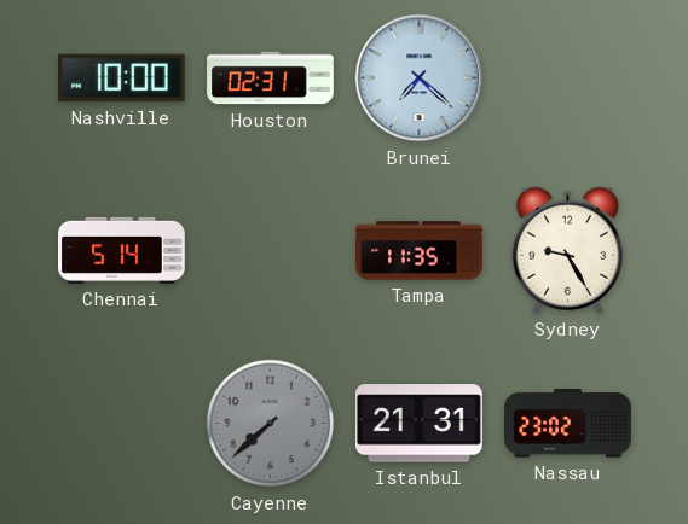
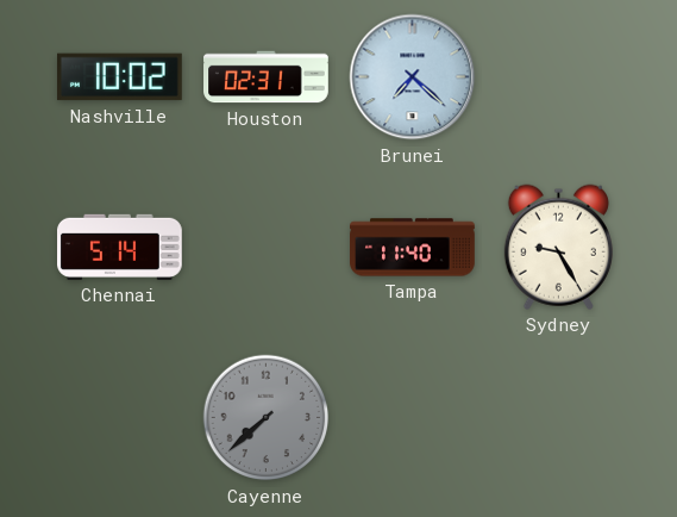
Nashville: 10:00 -> 10:02 (120, 77)
Tampa: 11:35 -> 11:40 (413, 248)
Istanbul: 21:31 -> none (418, 424)
Nassau: 23:02 -> none (568, 424)
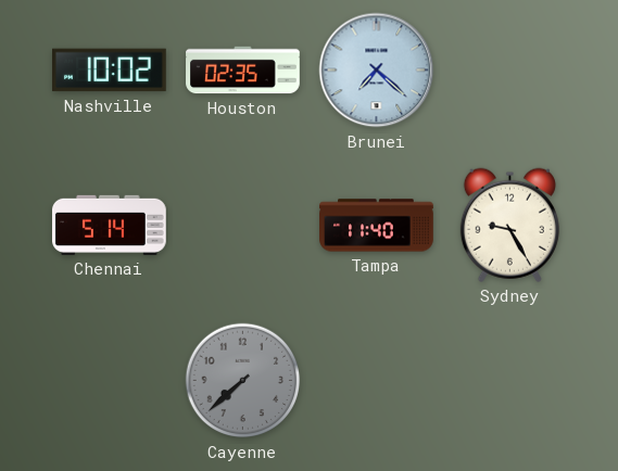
Houston: 02:31 -> 02:35 (243, 71)
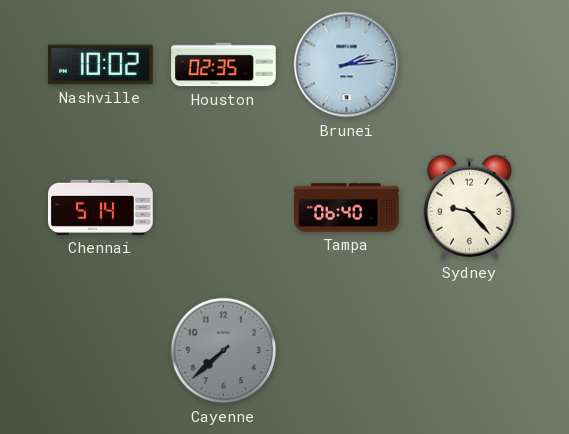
Brunei: 7:22 -> 2:14 (347, 65)
Tampa: 11:40 -> 06:40 (347, 208)
Sydney: 9:25 -> 9:23 (469, 207)
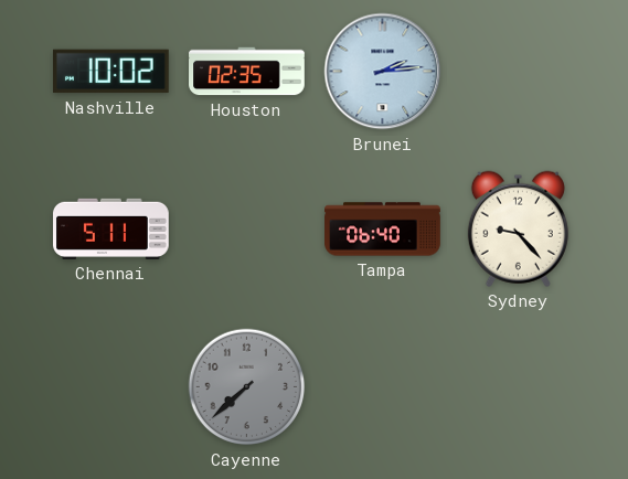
Chennai: 5:14 -> 5:11 (111, 228)
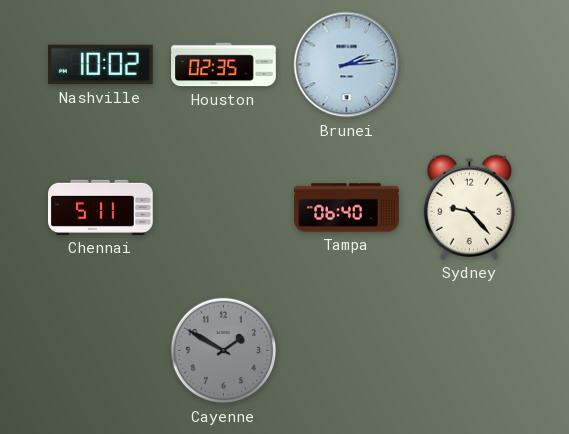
Cayenne: 7:38 -> 1:50 (224, 351)
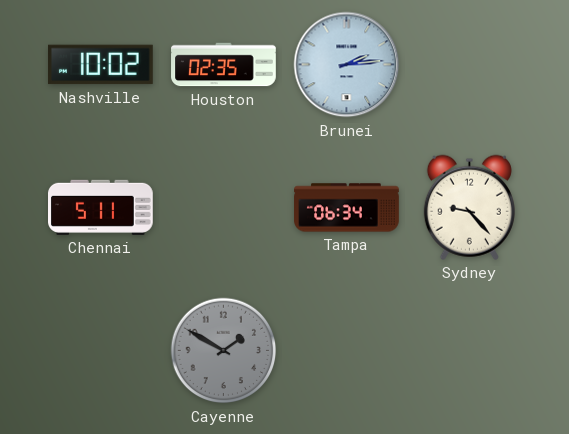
Tampa: 06:40 -> 06:34 (347, 208)
